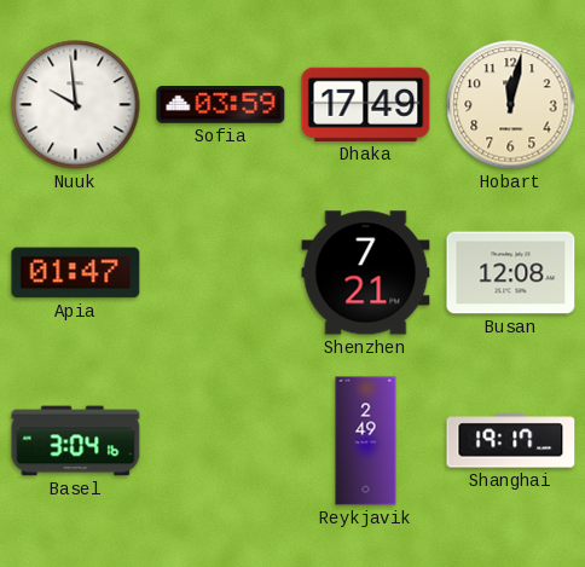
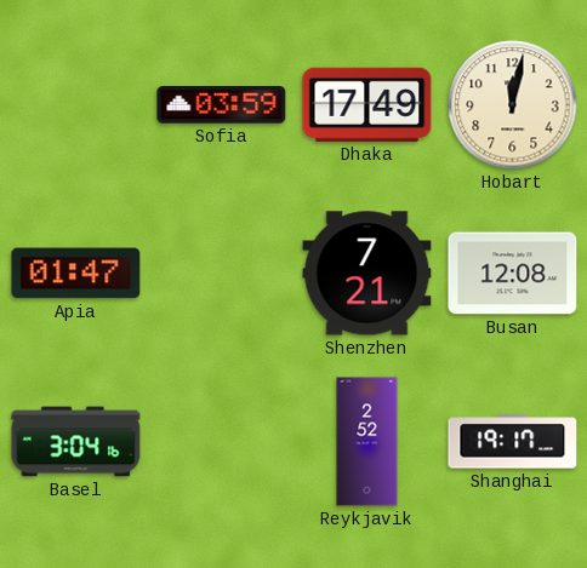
Nuuk: 9:59 -> none (76, 105)
Reykjavik: 2:49 -> 2:52 (367, 442)
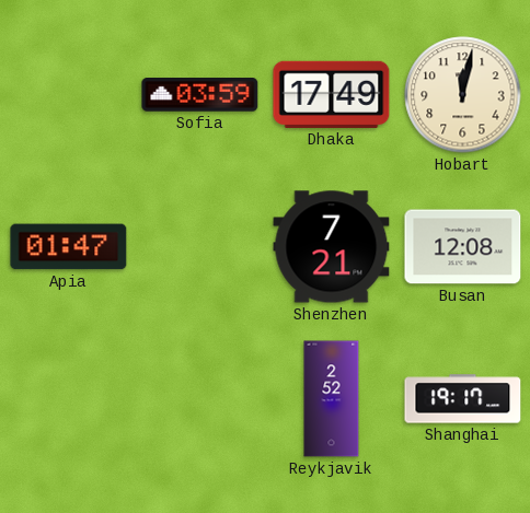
Basel: 3:04 -> none (76, 442)
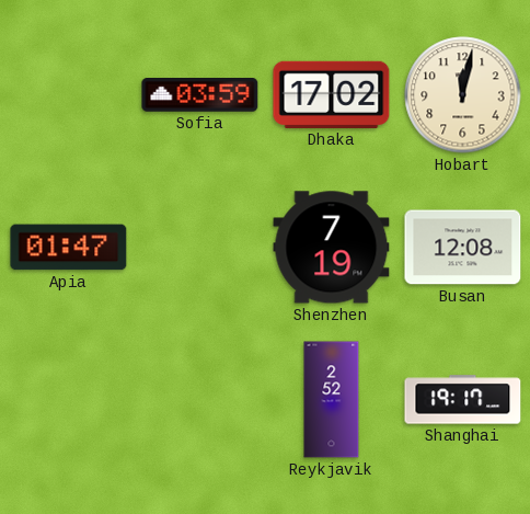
Dhaka: 17:49 -> 17:02 (332, 94)
Shenzhen: 7:21 -> 7:19 (332, 248)
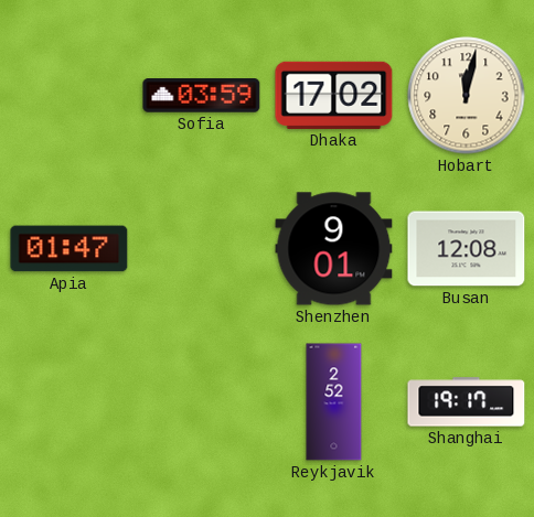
Shenzhen: 7:19 -> 9:01 (334, 249)
